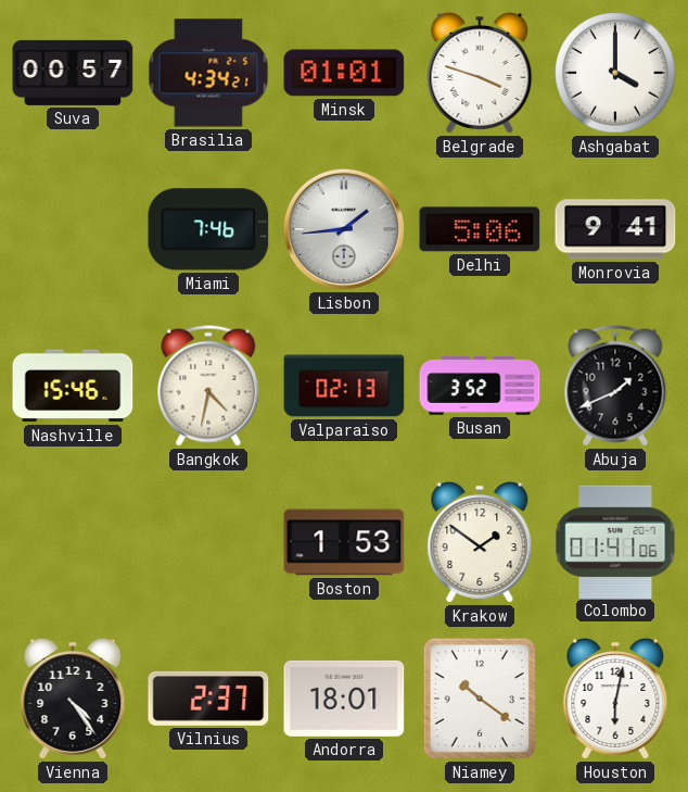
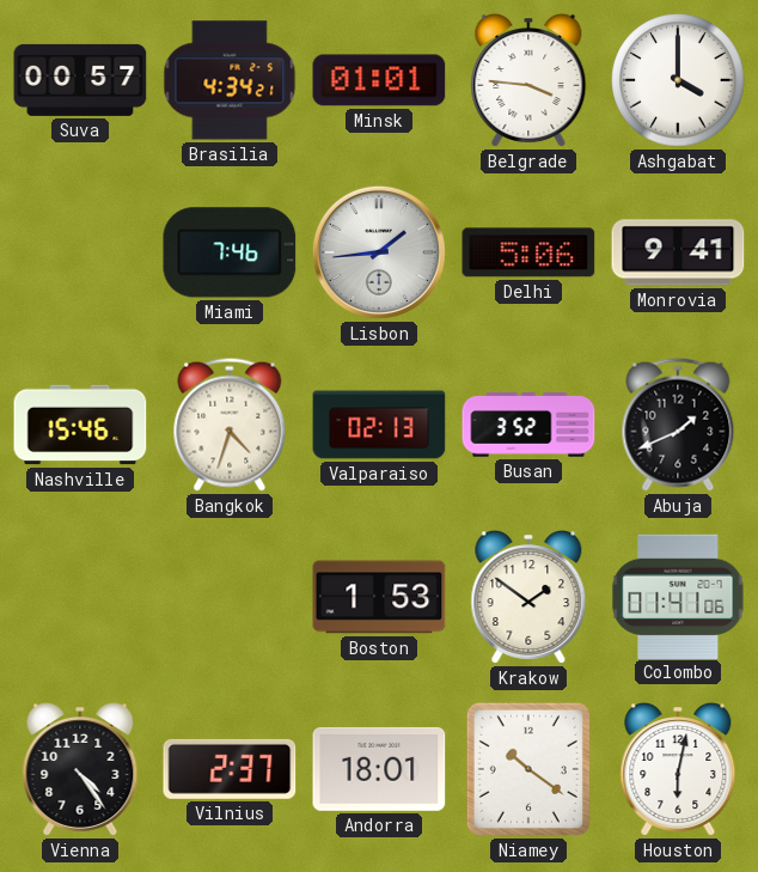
Belgrade: 3:48 -> 3:46 (528, 81)
Bangkok: 4:32 -> 4:33 (230, 425)
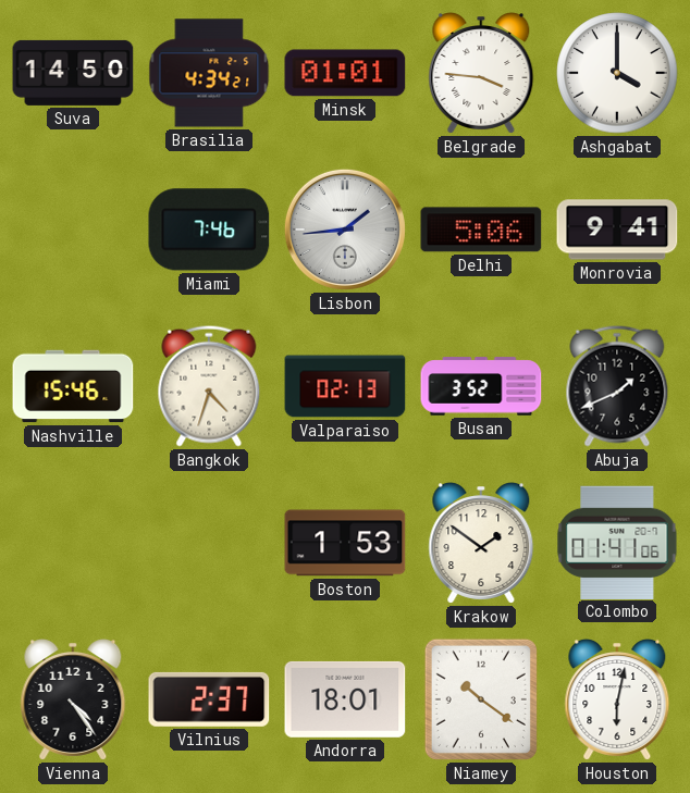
Suva: 00:57 -> 14:50 (73, 73)
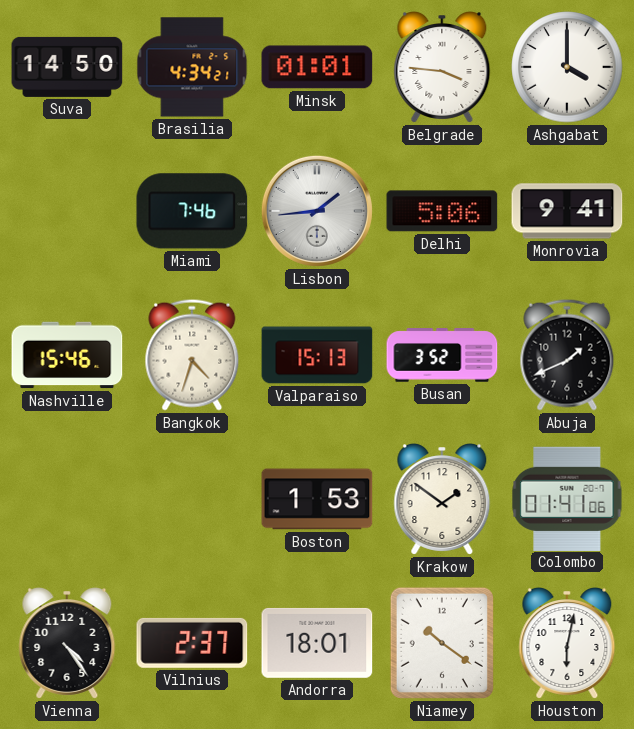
Valparaiso: 02:13 -> 15:13 (317, 355)
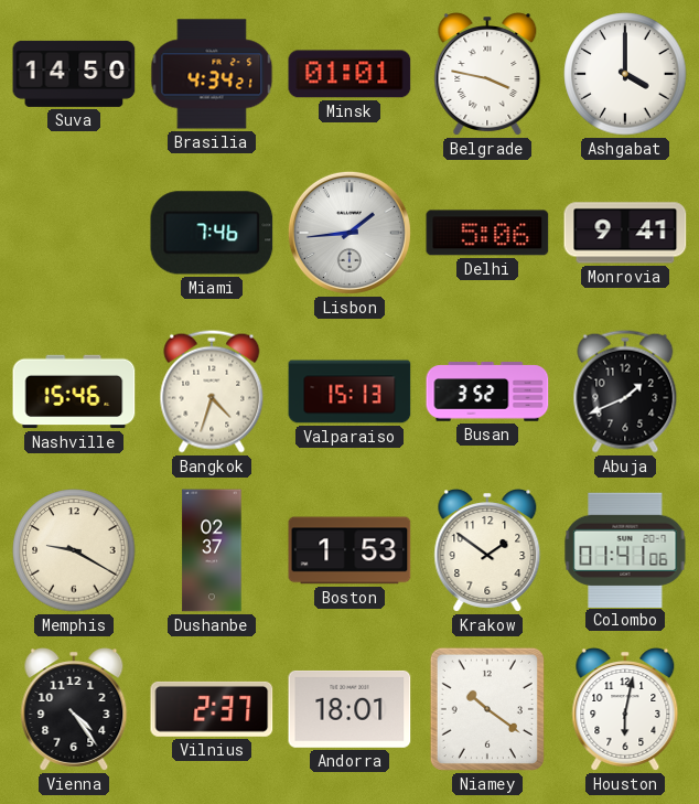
Belgrade: 3:46 -> 3:47 (487, 75)
Memphis: none -> 9:20 (74, 550)
Dushanbe: none -> 02:37 (212, 550)
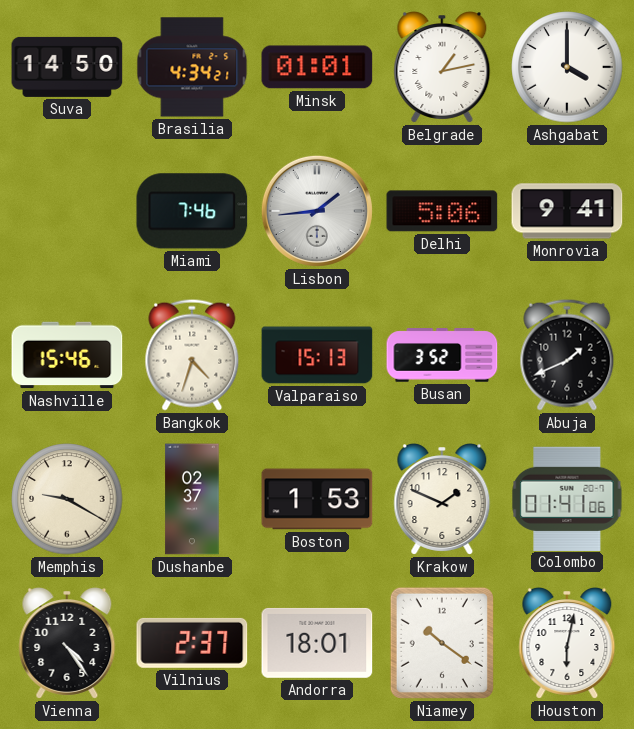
Belgrade: 3:47 -> 1:13 (442, 68)
Krakow: 1:51 -> 1:49 (442, 500)
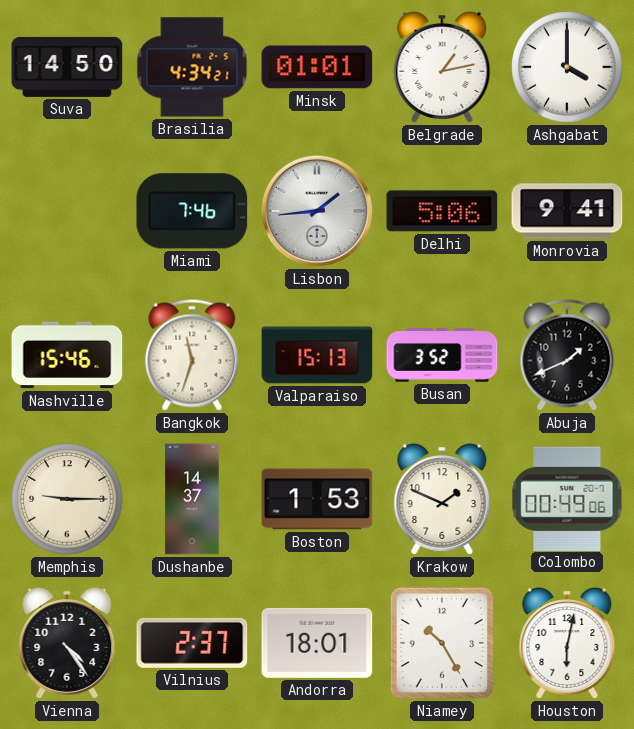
Bangkok: 4:33 -> 11:33 (192, 355)
Memphis: 9:20 -> 9:15 (67, 499)
Dushanbe: 02:37 -> 14:37 (192, 499)
Colombo: 01:41 -> 00:49 (567, 498)
Niamey: 10:21 -> 10:25 (442, 643)
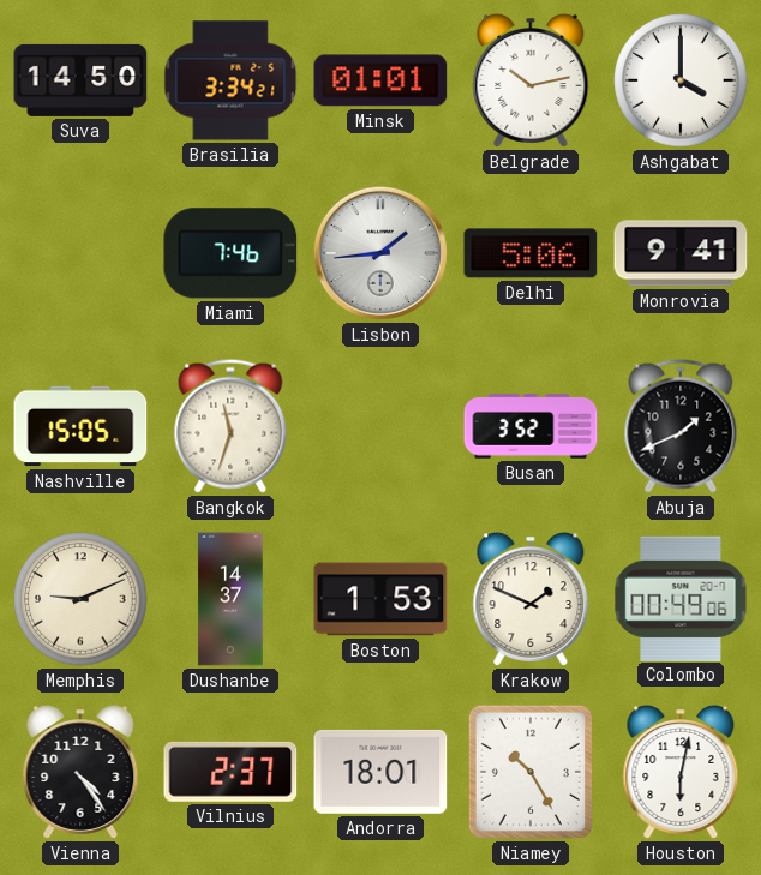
Brasilia: 4:34 -> 3:34 (230, 80)
Belgrade: 1:13 -> 10:13 (531, 82)
Nashville: 15:46 -> 15:05 (80, 426)
Valparaiso: 15:13 -> none (317, 355)
Memphis: 9:15 -> 9:11 (80, 599)
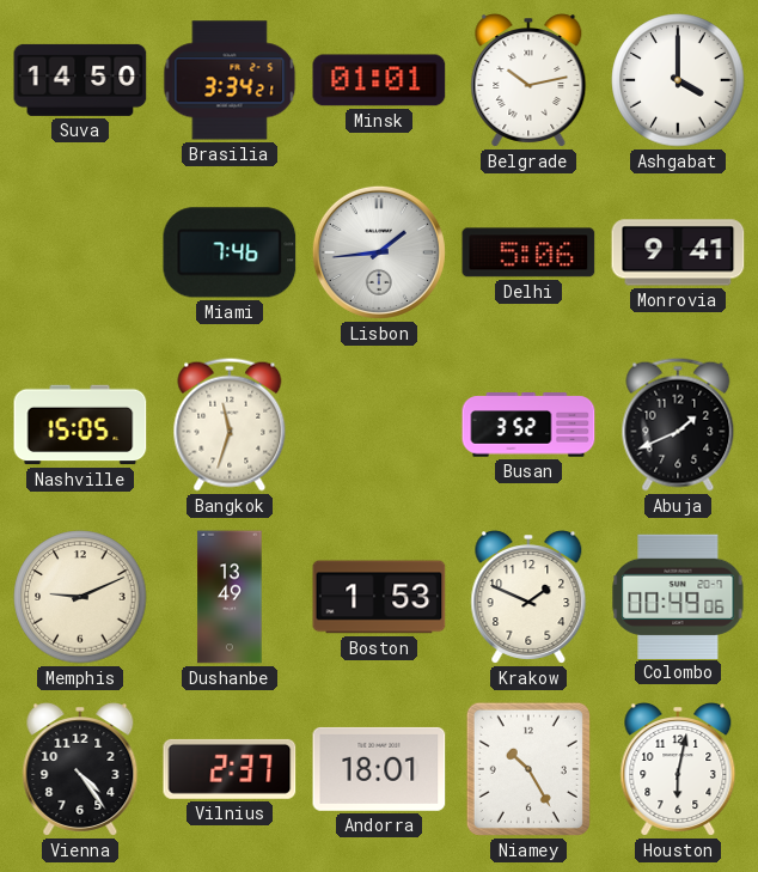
Dushanbe: 14:37 -> 13:49 (230, 597)
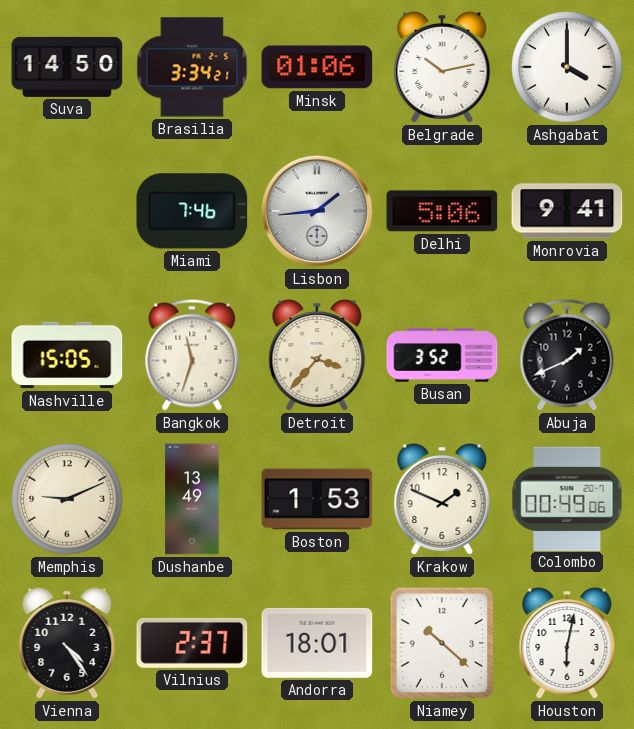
Minsk: 01:01 -> 01:06 (317, 67)
Detroit: none -> 3:37 (317, 356)
Niamey: 10:25 -> 10:22 (442, 643)
